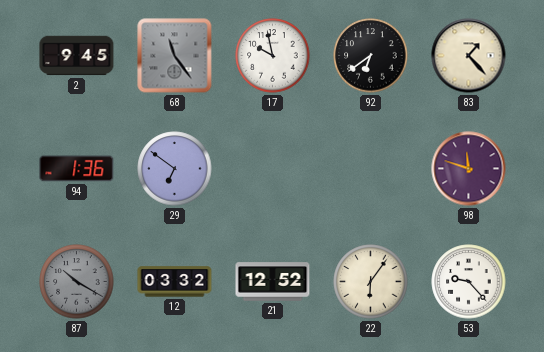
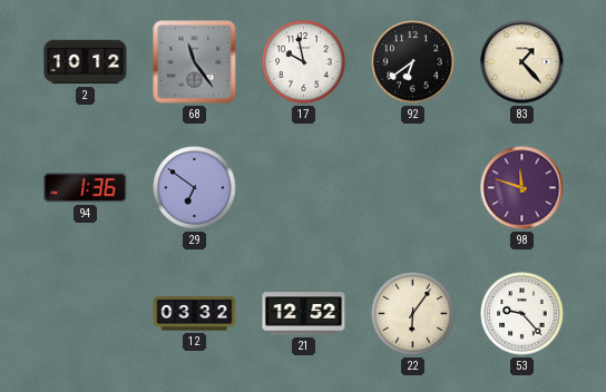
2: 9:45 -> 10:12 (86, 62)
87: 10:20 -> none (77, 282)
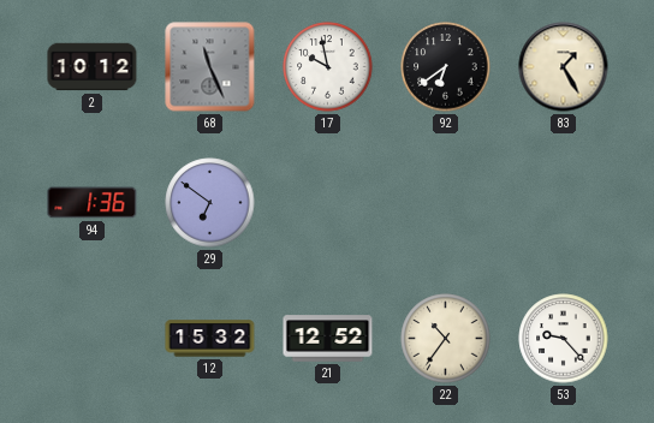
68: 11:24 -> 11:26 (210, 67)
83: 1:23 -> 1:25 (564, 67)
98: 11:48 -> none (522, 188)
12: 03:32 -> 15:32 (210, 339)
22: 6:06 -> 10:36 (446, 339)
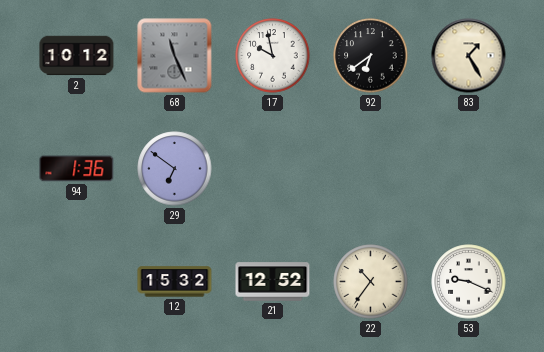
53: 9:23 -> 9:19 (469, 282)
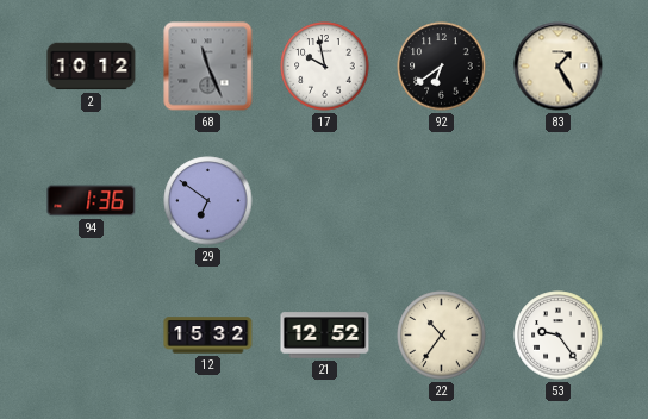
53: 9:19 -> 9:24 (559, 336)
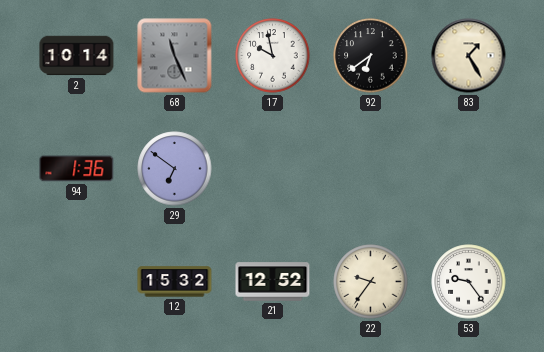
2: 10:12 -> 10:14 (77, 56)
22: 10:36 -> 9:36 (371, 282)
